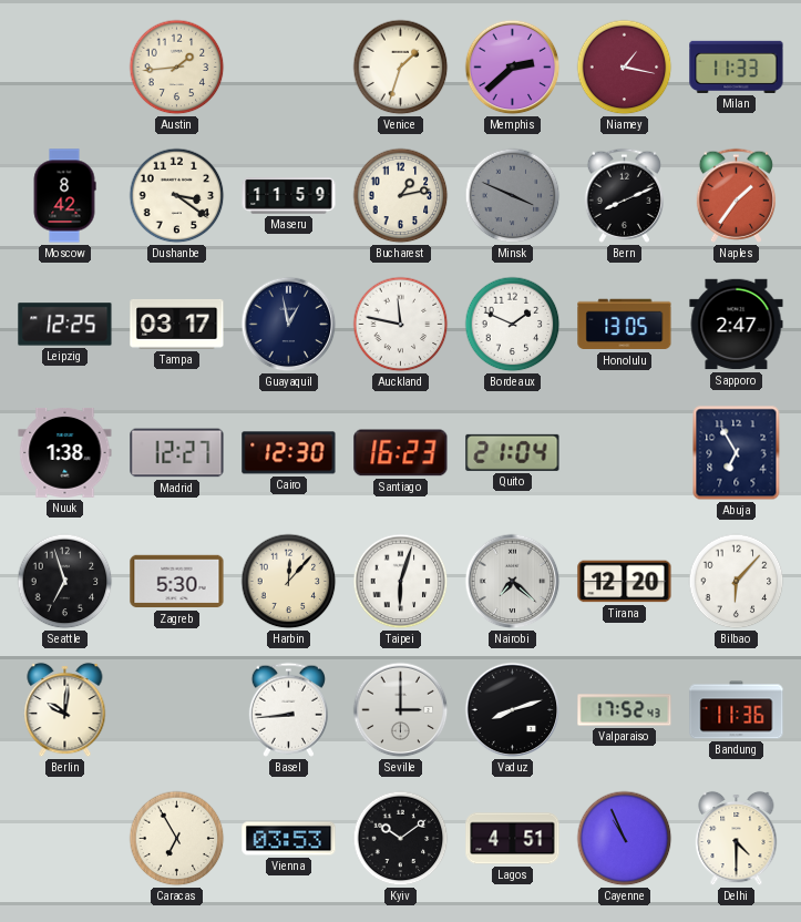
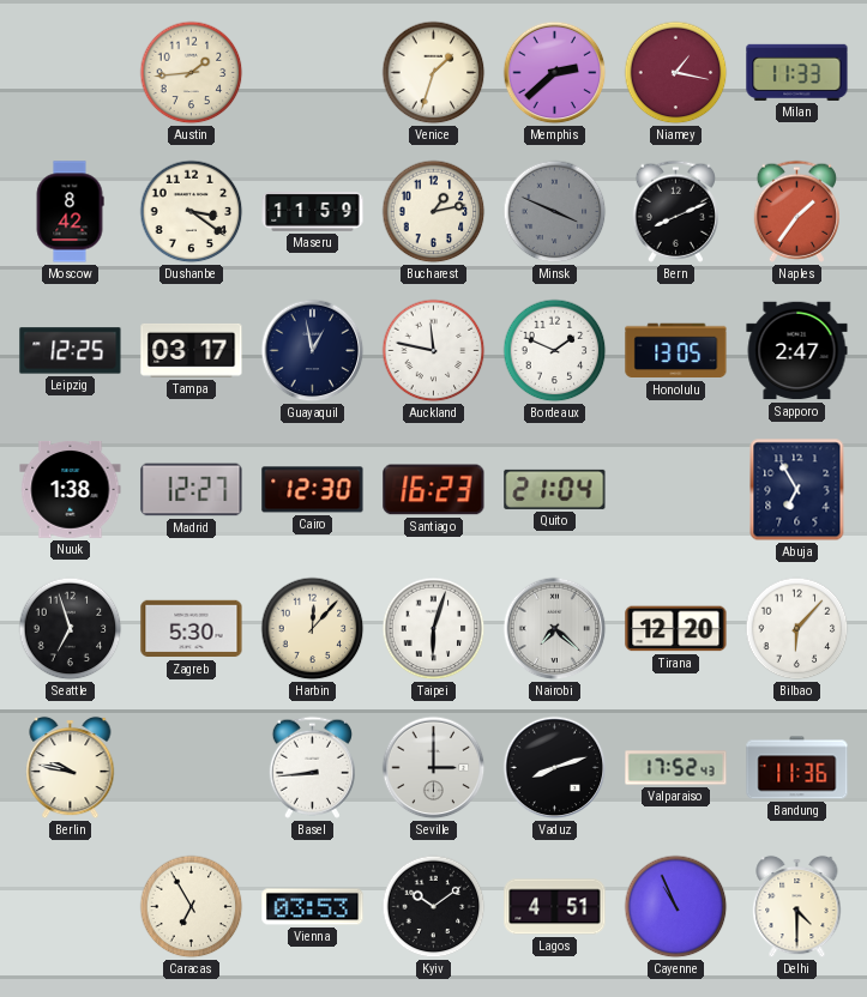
Berlin: 10:01 -> 9:47 (71, 768)
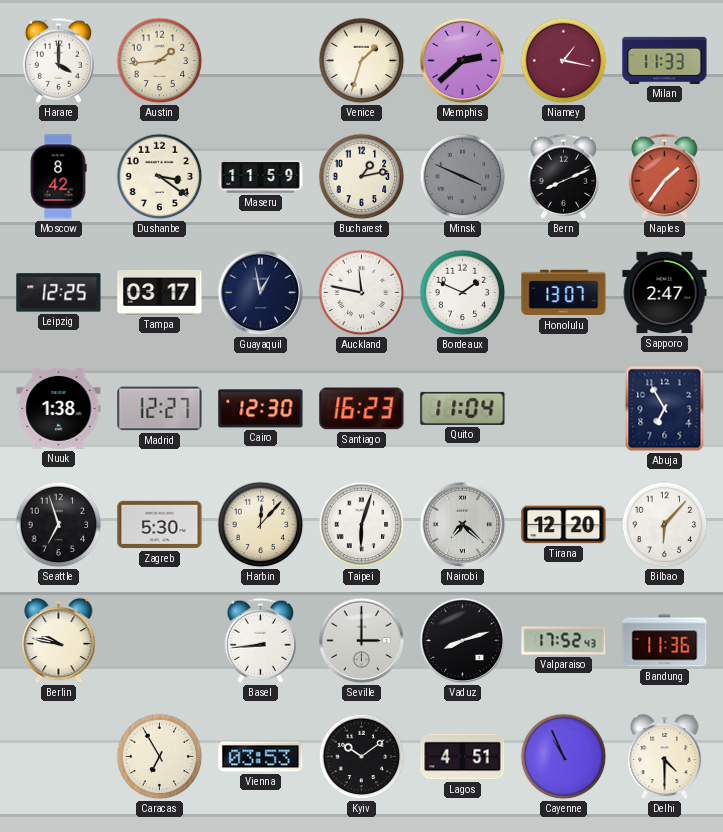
Harare: none -> 4:00 (58, 60)
Honolulu: 13:05 -> 13:07 (564, 293)
Quito: 21:04 -> 11:04 (463, 408)
